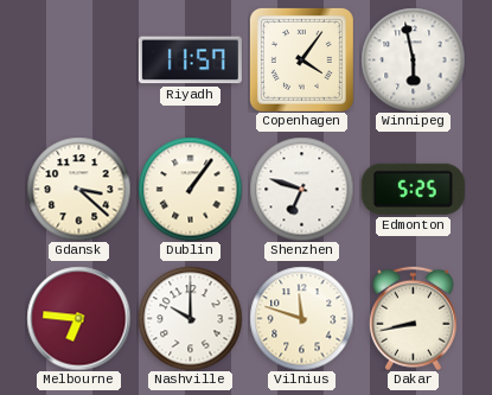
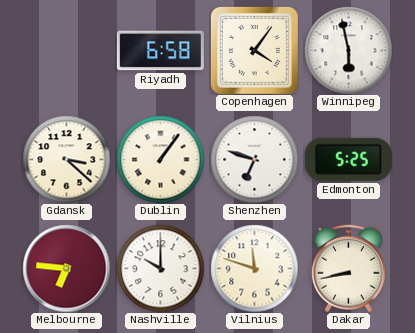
Riyadh: 11:57 -> 6:58 (160, 51)
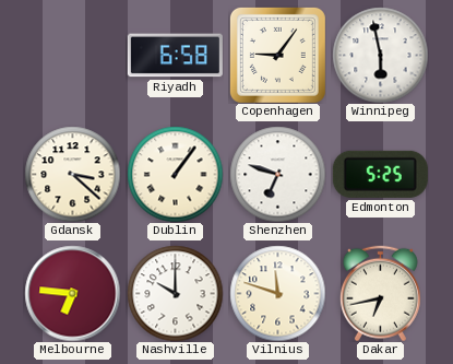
Copenhagen: 4:06 -> 9:06 (277, 55)
Dakar: 8:43 -> 6:43 (380, 293)
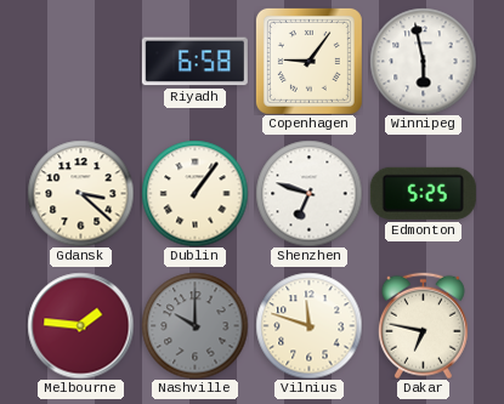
Melbourne: 6:46 -> 1:46 (80, 325)
Nashville dial: white -> grey (194, 325)
Dakar: 6:43 -> 6:47 (423, 325)
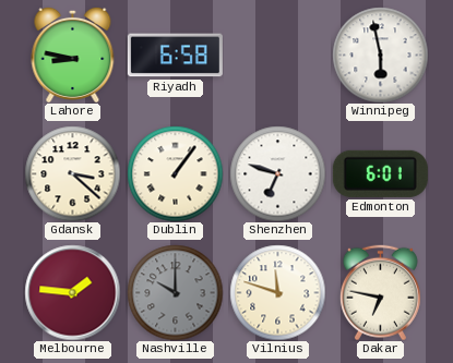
Lahore: none -> 8:47 (73, 55)
Copenhagen: 9:06 -> none (308, 61)
Edmonton: 5:25 -> 6:01 (380, 173)
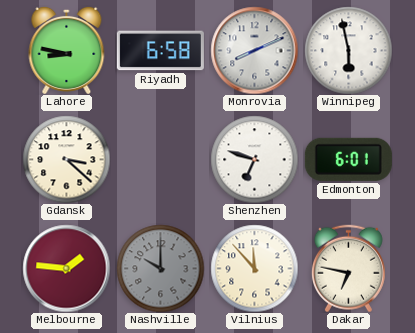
Monrovia: none -> 8:11 (254, 50)
Dublin: 1:06 -> none (175, 173)
Vilnius: 11:48 -> 11:53 (254, 268)
